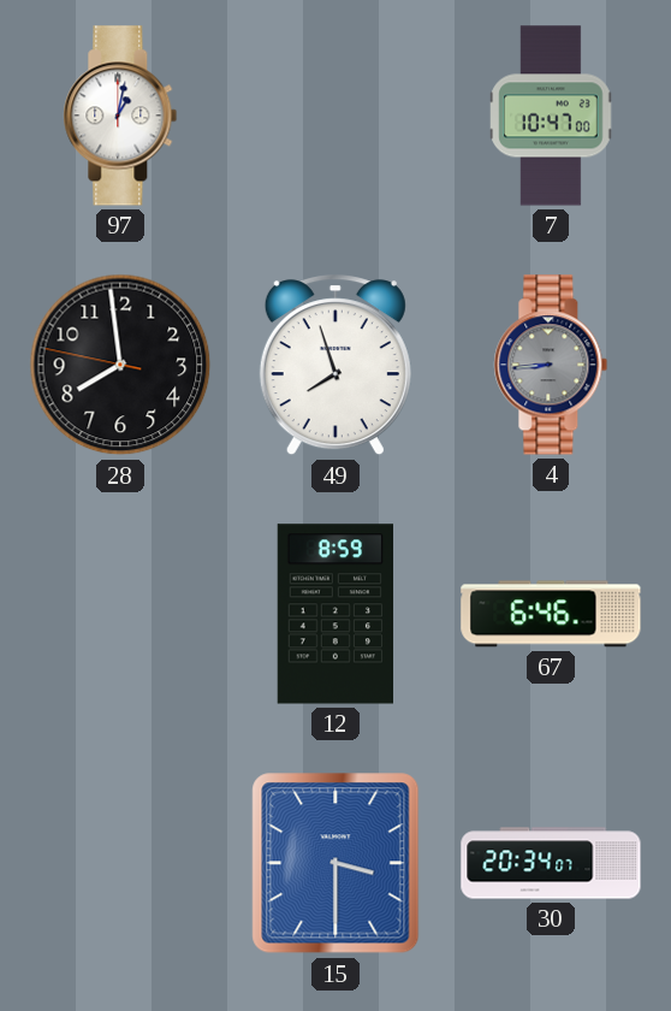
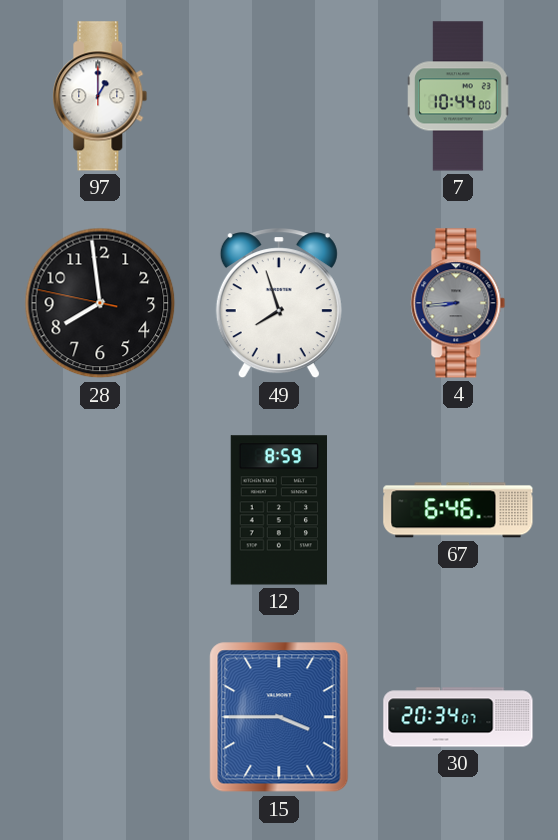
97: 1:02 -> 1:00 (100, 96)
7: 10:47 -> 10:44 (458, 96)
15: 3:30 -> 3:45 (279, 717)
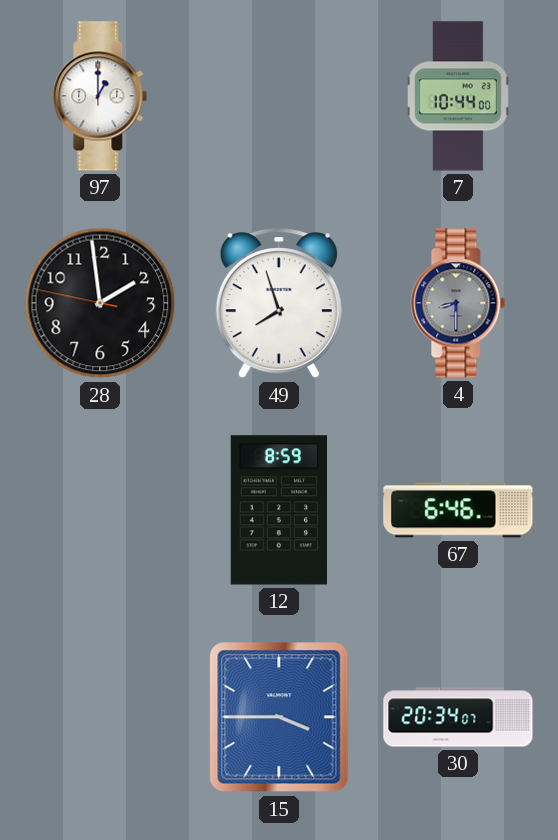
28: 7:58 -> 1:58 (100, 303)
4: 8:44 -> 8:30 (458, 303)
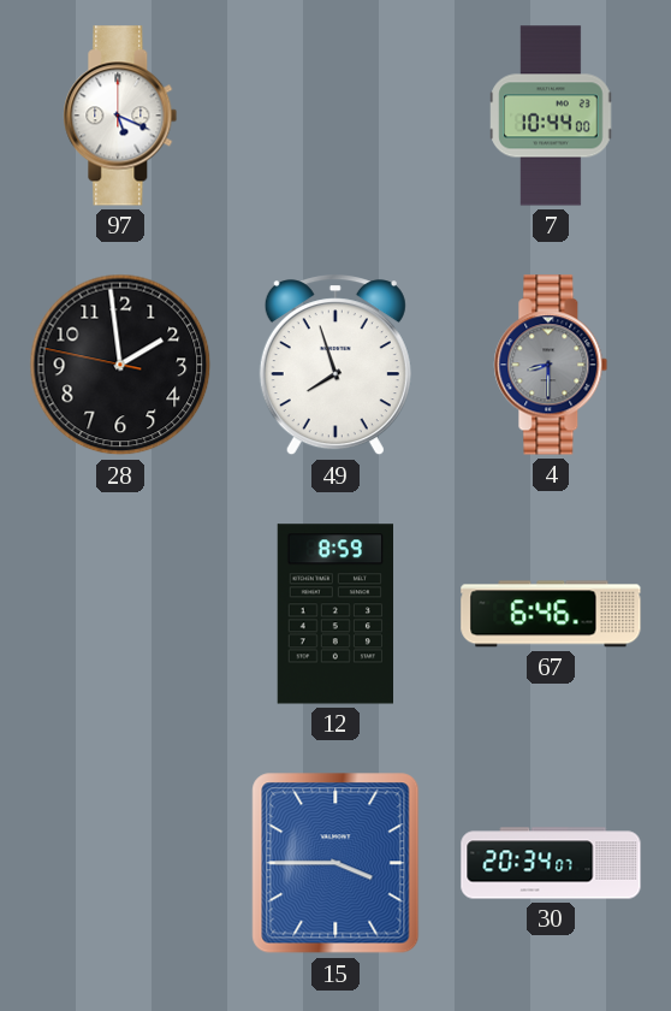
97: 1:00 -> 5:19 (120, 116)
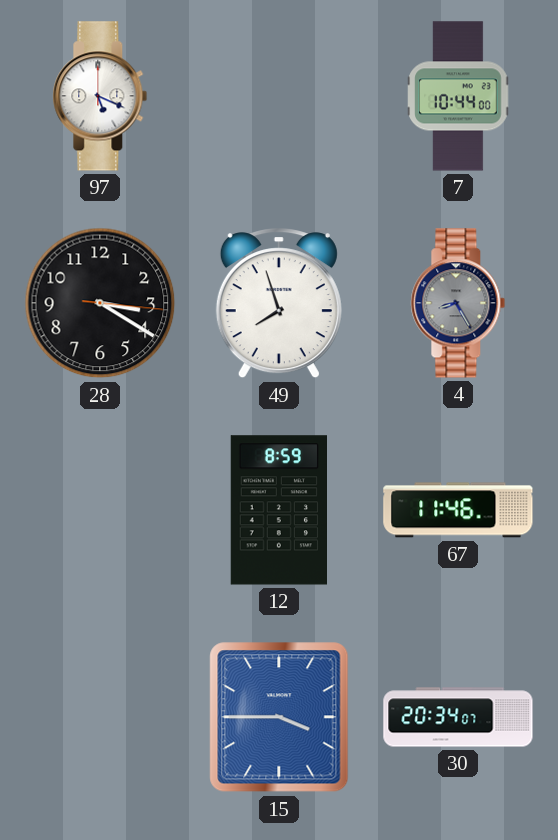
28: 1:58 -> 3:20 (100, 303)
4: 8:30 -> 8:25 (458, 303)
67: 6:46 -> 11:46 (458, 510)
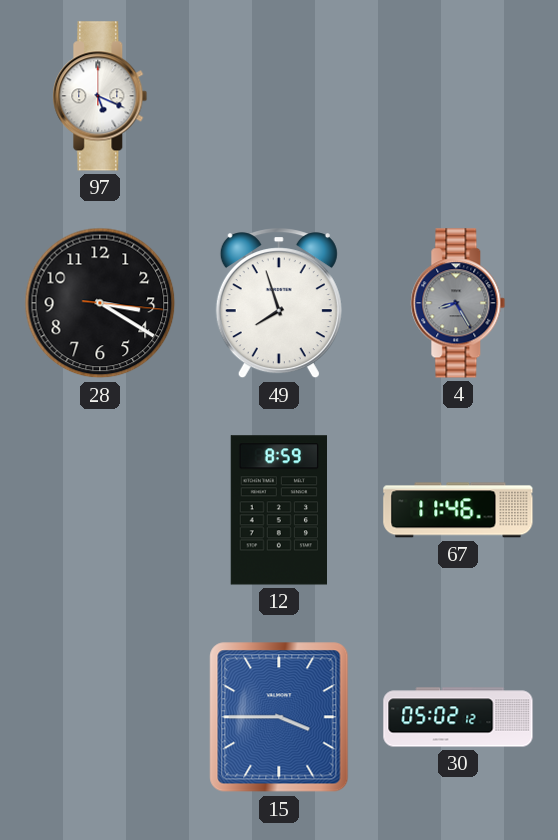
7: 10:44 -> none (458, 96)
30: 20:34 -> 05:02 (458, 717)
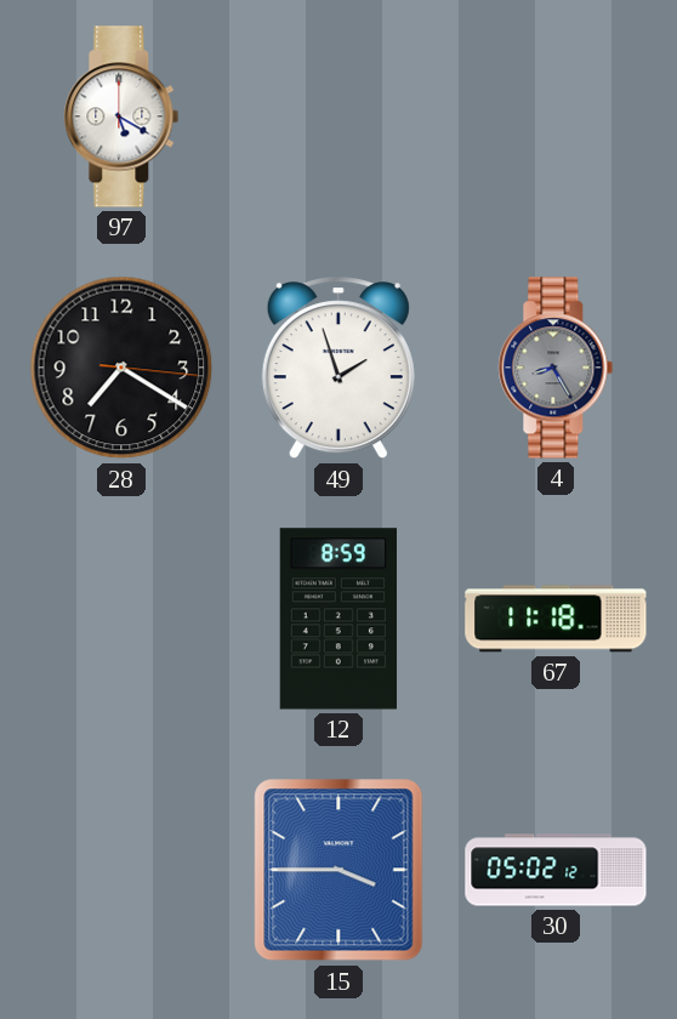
97: 5:19 -> 5:20 (121, 116)
28: 3:20 -> 7:20 (121, 368)
49: 7:57 -> 1:57 (338, 369)
67: 11:46 -> 11:18 (556, 619)
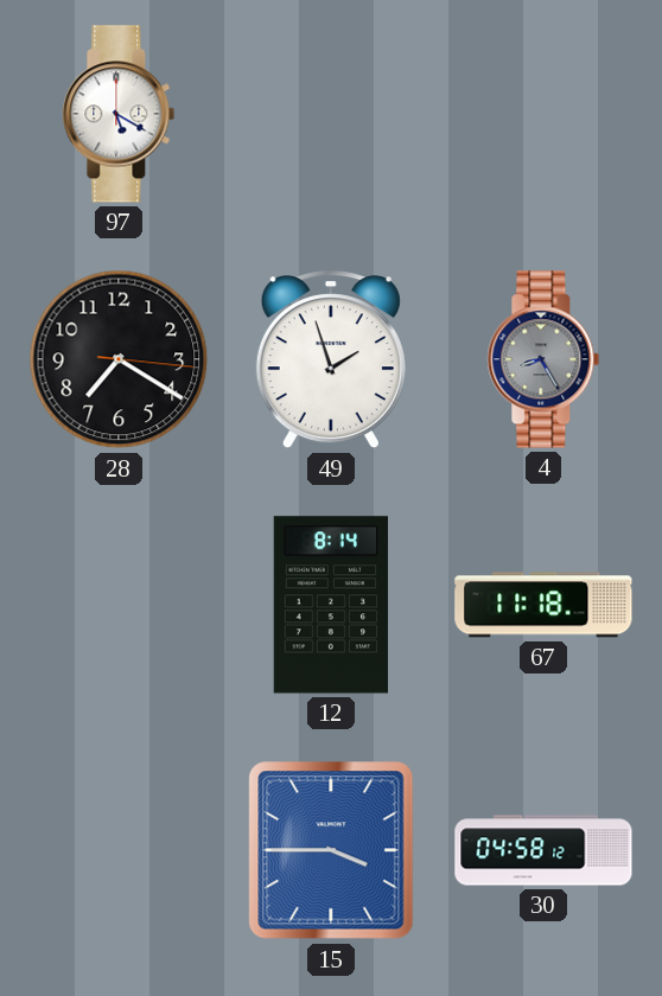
12: 8:59 -> 8:14 (330, 605)
30: 05:02 -> 04:58 (543, 850)
